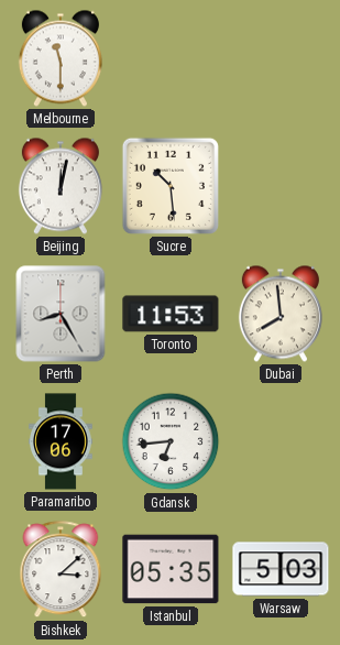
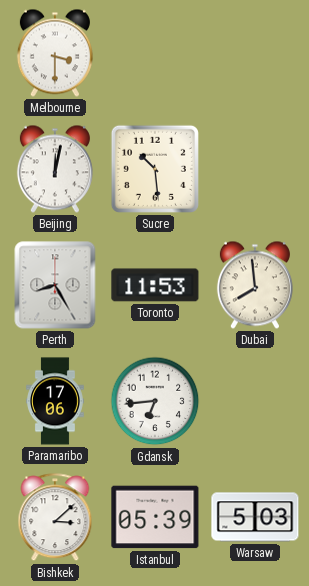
Melbourne: 11:30 -> 3:30 (55, 53)
Istanbul: 05:35 -> 05:39 (155, 517)
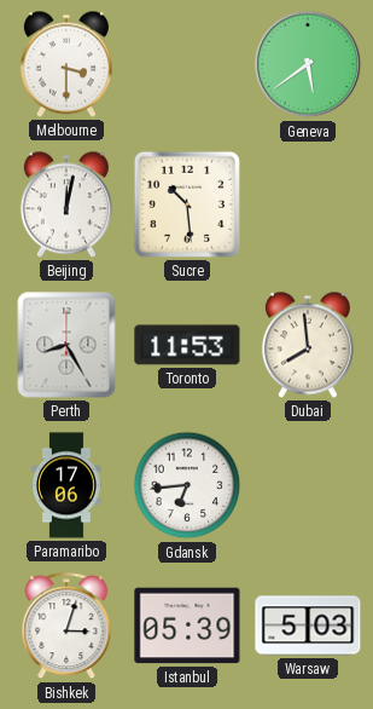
Geneva: none -> 5:39 (308, 64)
Bishkek: 3:08 -> 3:03 (66, 627)
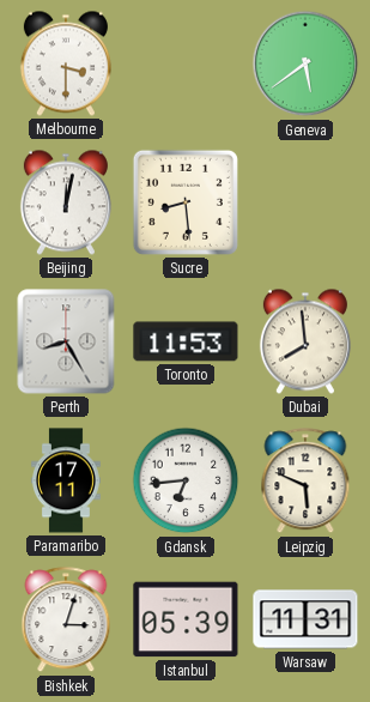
Sucre: 10:29 -> 8:29 (186, 202)
Paramaribo: 17:06 -> 17:11 (67, 480)
Leipzig: none -> 5:49 (305, 482)
Warsaw: 5:03 -> 11:31 (305, 619)
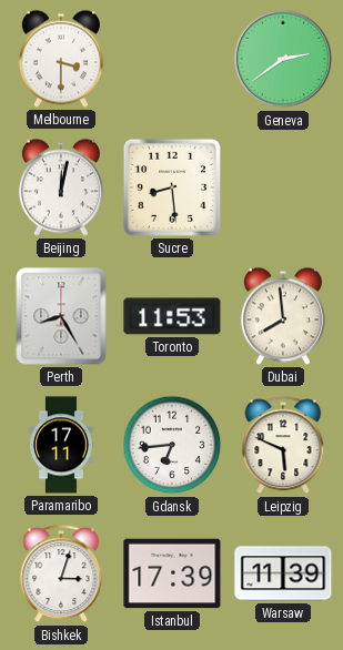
Geneva: 5:39 -> 2:39 (283, 59)
Istanbul: 05:39 -> 17:39 (172, 573)
Warsaw: 11:31 -> 11:39 (283, 573)
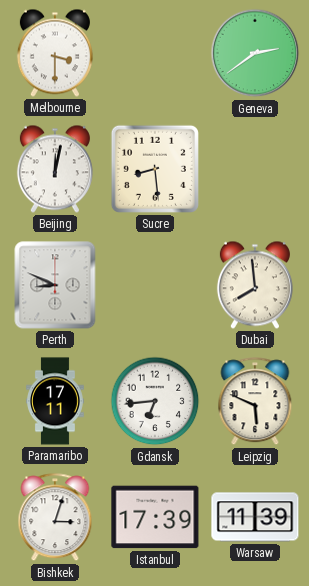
Perth: 8:25 -> 8:49 (55, 285)
Toronto: 11:53 -> none (172, 316)
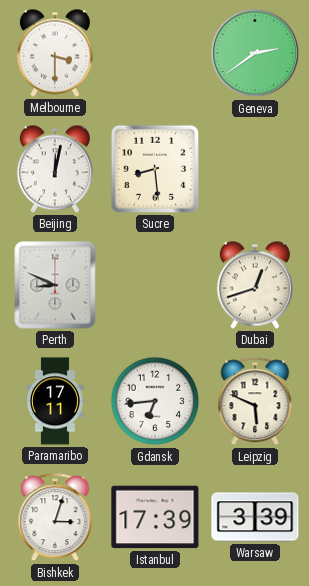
Dubai: 7:59 -> 12:42 (255, 285)
Warsaw: 11:39 -> 3:39 (255, 517)
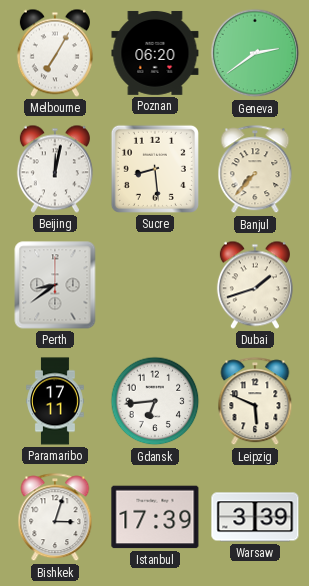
Melbourne: 3:30 -> 7:05 (55, 53)
Poznan: none -> 06:20 (155, 53)
Banjul: none -> 7:37 (255, 170)
Perth: 8:49 -> 8:39 (55, 285)
Dubai: 12:42 -> 1:42 (255, 285)
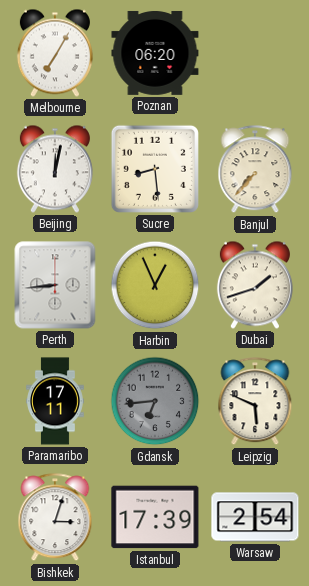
Geneva: 2:39 -> none (255, 53)
Perth: 8:39 -> 8:44 (55, 285)
Harbin: none -> 12:56 (155, 285)
Gdansk dial: white -> grey (155, 401)
Warsaw: 3:39 -> 2:54 (255, 517)
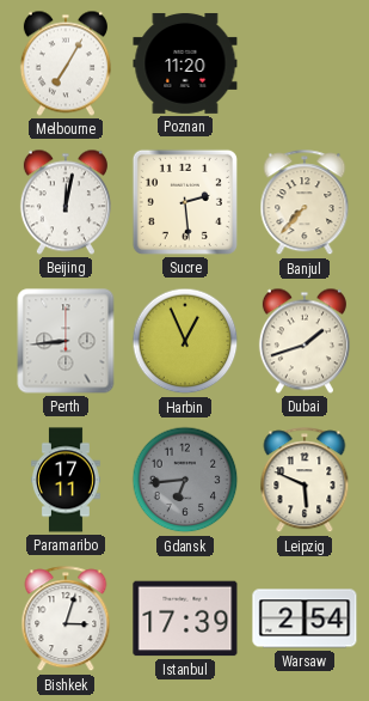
Poznan: 06:20 -> 11:20 (185, 63)
Sucre: 8:29 -> 2:29 (185, 202)
